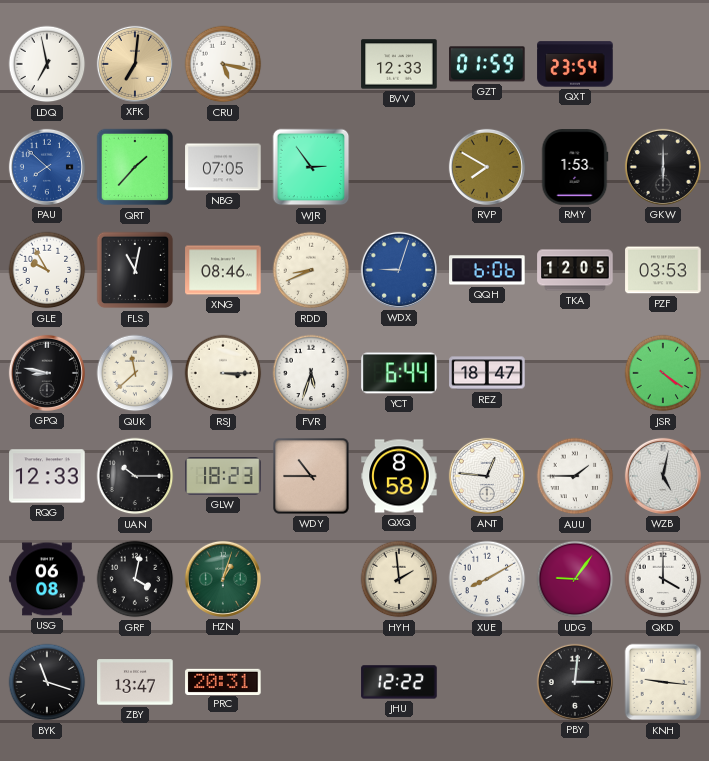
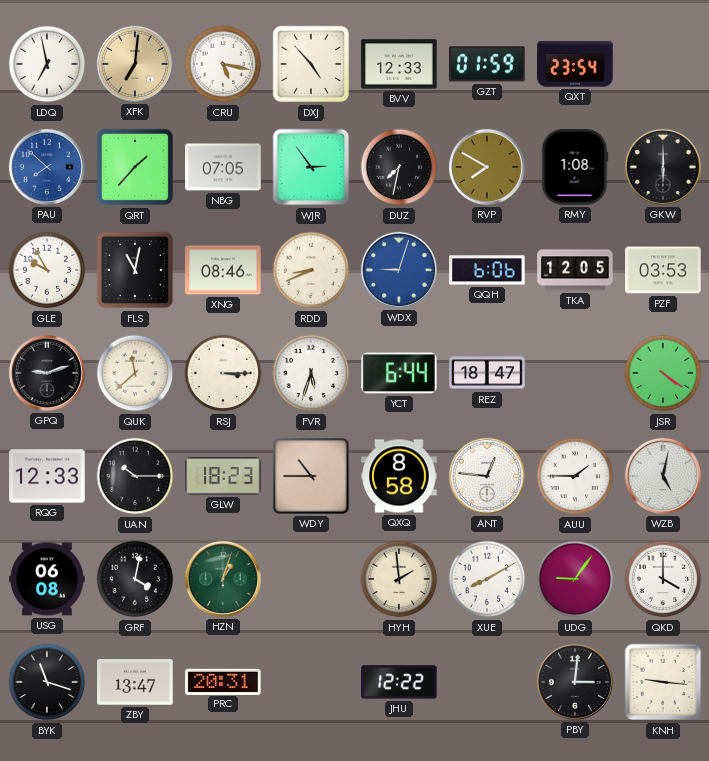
DXJ: none -> 4:53 (311, 64)
DUZ: none -> 7:32 (399, 167)
RMY: 1:53 -> 1:08 (575, 167)
GPQ: 8:47 -> 9:12 (47, 373)
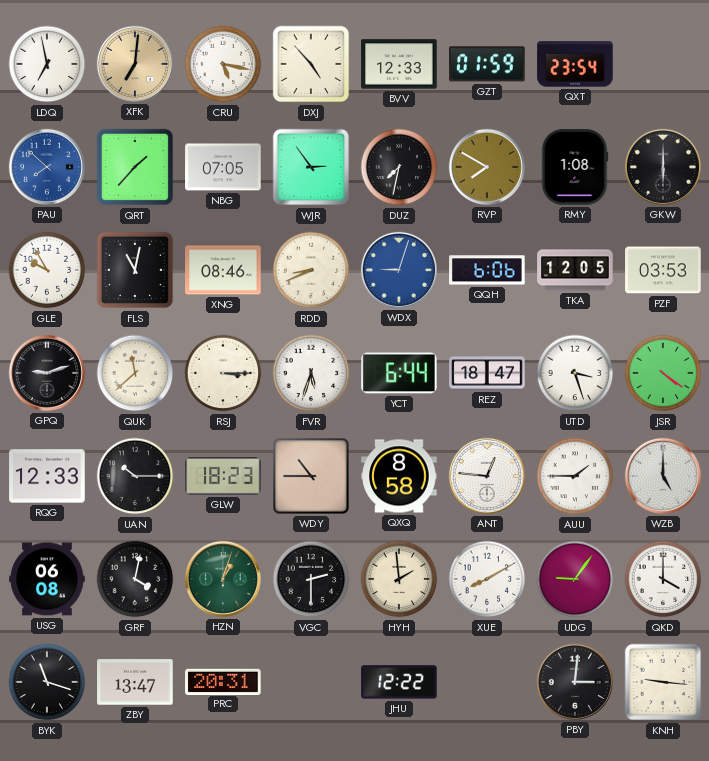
UTD: none -> 3:27 (575, 373)
WZB: 5:02 -> 5:00 (663, 476)
VGC: none -> 2:30 (311, 579)
